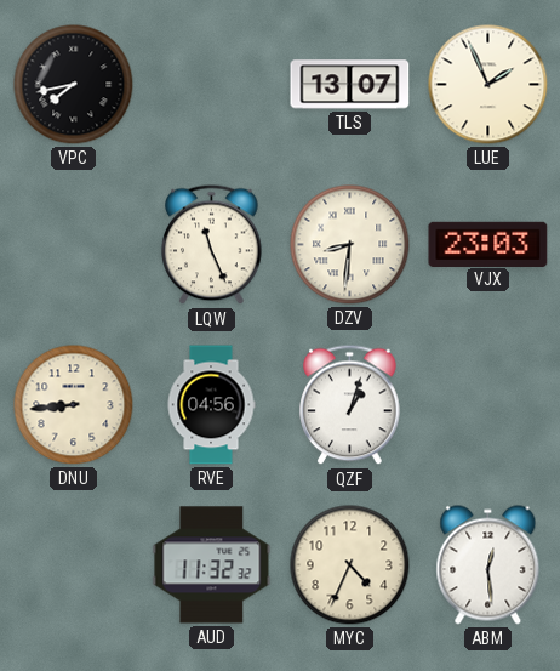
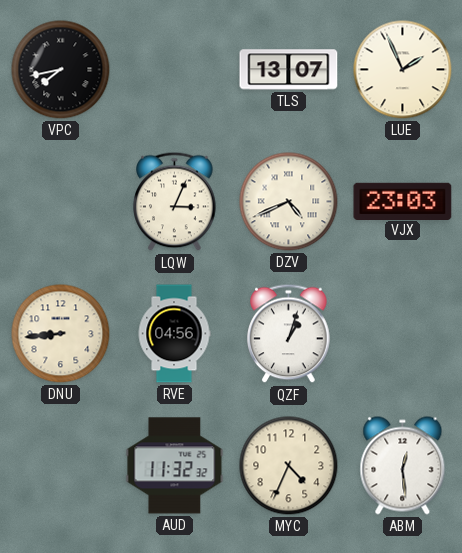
LQW: 11:26 -> 3:04 (175, 202)
DZV: 8:31 -> 4:41 (289, 202)
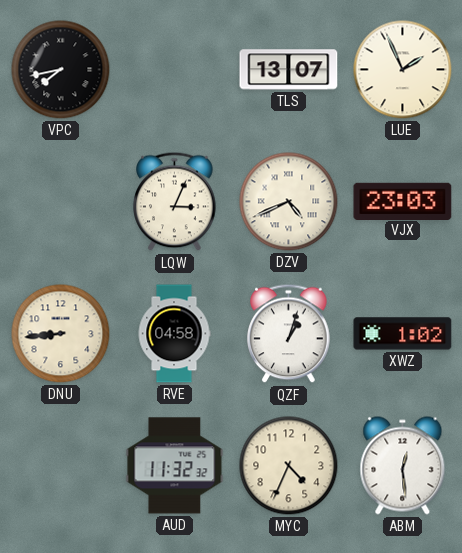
RVE: 04:56 -> 04:58 (174, 334)
XWZ: none -> 1:02 (403, 334)
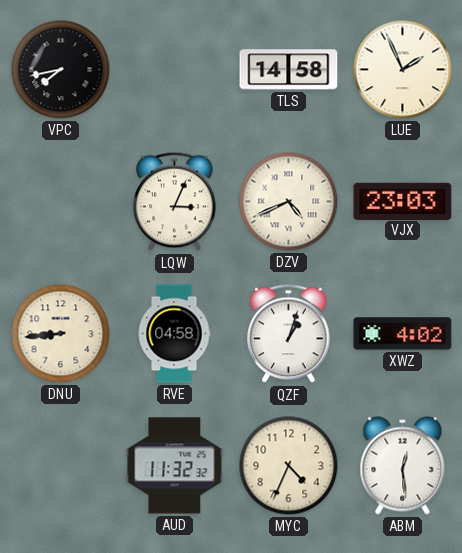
TLS: 13:07 -> 14:58 (289, 70)
XWZ: 1:02 -> 4:02 (403, 334)
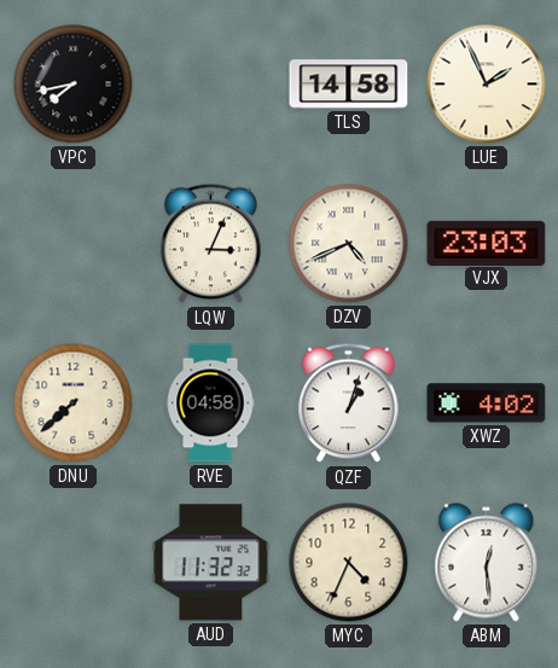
DNU: 8:44 -> 7:38 (74, 403)
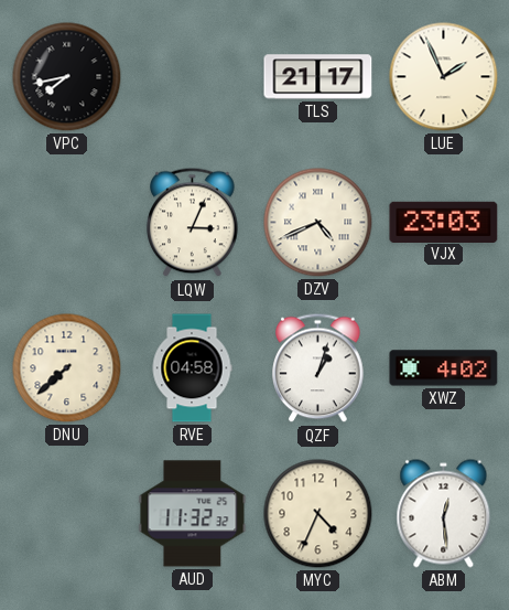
TLS: 14:58 -> 21:17 (318, 77)
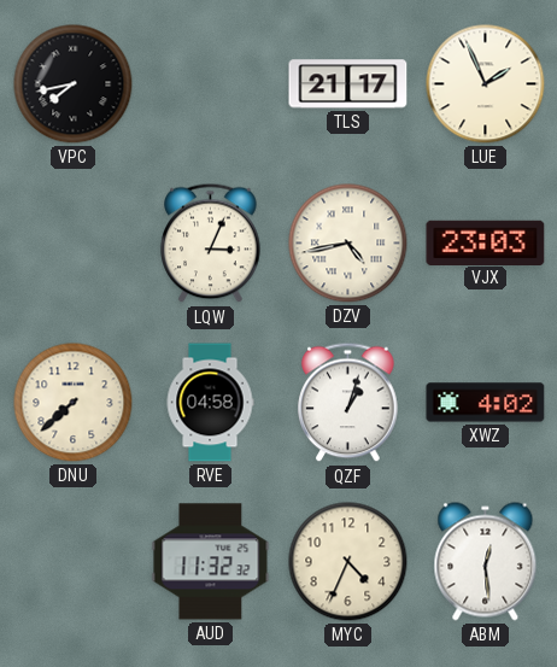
DZV: 4:41 -> 4:43 (348, 244)
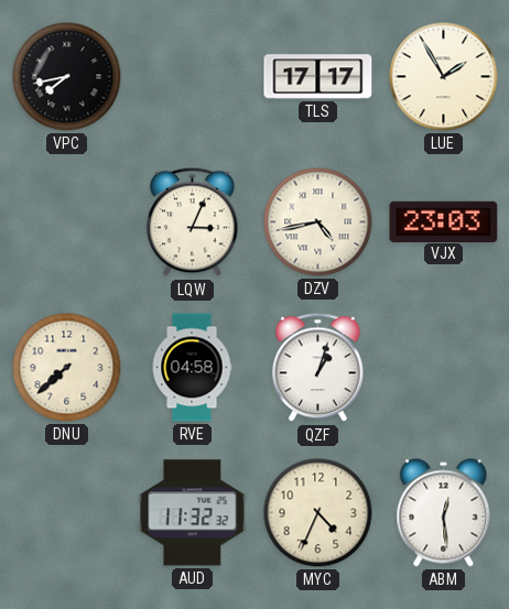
TLS: 21:17 -> 17:17 (318, 77)
LUE: 1:56 -> 1:55 (444, 77)
XWZ: 4:02 -> none (486, 403)
